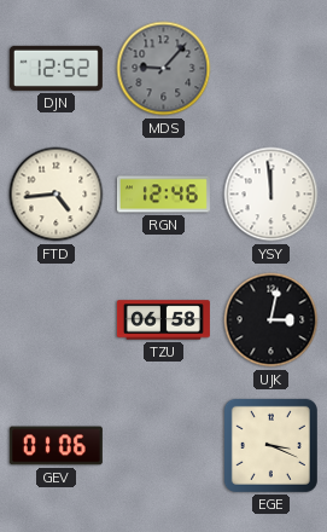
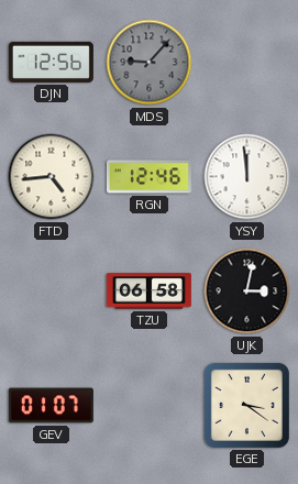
DJN: 12:52 -> 12:56 (51, 62)
GEV: 01:06 -> 01:07 (51, 406)
EGE: 3:19 -> 3:21 (246, 405)
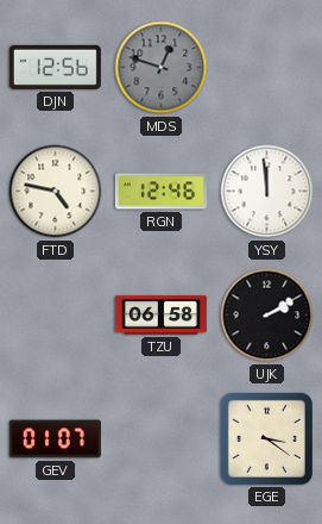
MDS: 9:07 -> 12:48 (162, 68)
FTD: 4:44 -> 4:47 (56, 192)
UJK: 3:02 -> 2:10 (267, 316)
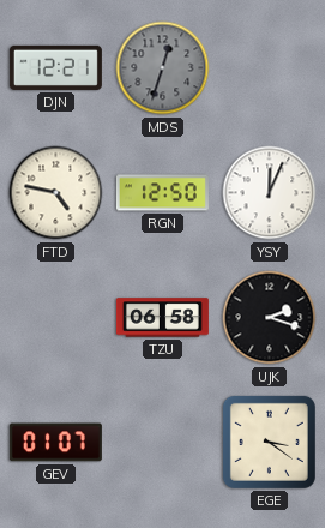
DJN: 12:56 -> 12:21 (55, 67)
MDS: 12:48 -> 12:33 (163, 68)
RGN: 12:46 -> 12:50 (162, 193)
YSY: 11:59 -> 12:04 (270, 193)
UJK: 2:10 -> 2:18 (270, 318)
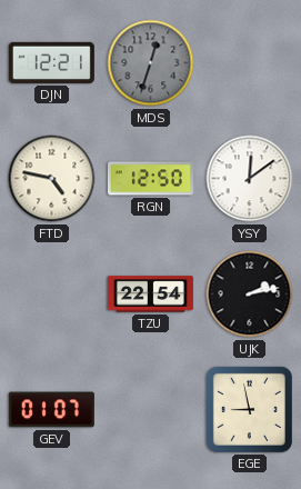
YSY: 12:04 -> 12:09 (250, 179)
TZU: 06:58 -> 22:54 (150, 295)
UJK: 2:18 -> 2:13 (250, 295)
EGE: 3:21 -> 8:58 (249, 409)
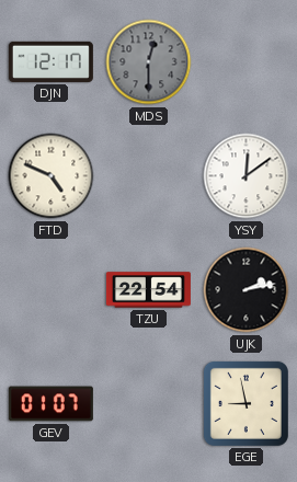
DJN: 12:21 -> 12:17 (50, 61)
MDS: 12:33 -> 12:30 (149, 62)
FTD: 4:47 -> 4:49 (52, 176)
RGN: 12:50 -> none (150, 179)
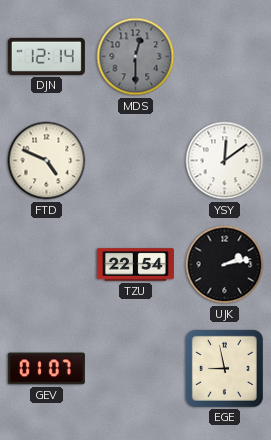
DJN: 12:17 -> 12:14 (46, 56)
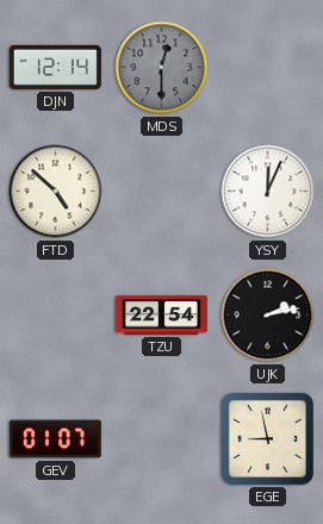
FTD: 4:49 -> 4:52 (56, 192)
YSY: 12:09 -> 12:04 (268, 192)
